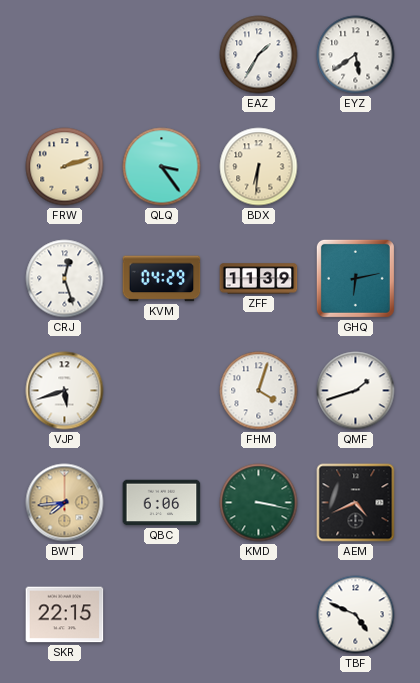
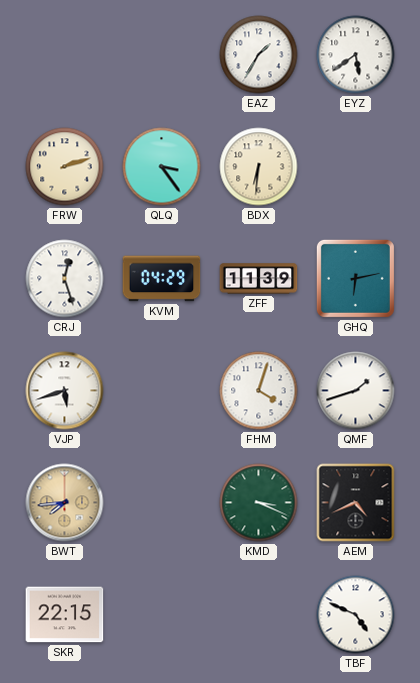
QBC: 6:06 -> none (162, 503)
KMD: 3:17 -> 3:19 (259, 503)
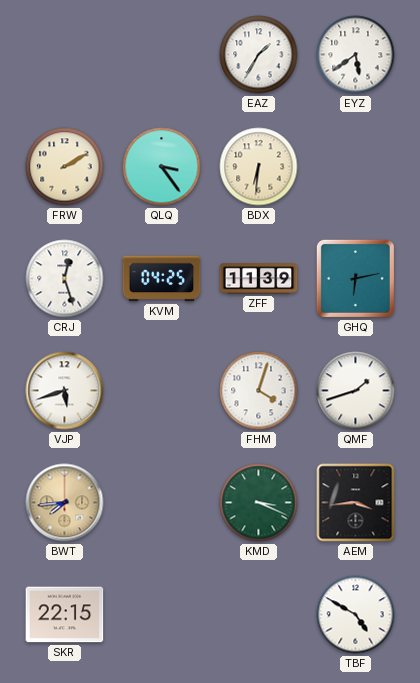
FRW: 2:12 -> 2:10 (65, 167)
KVM: 04:29 -> 04:25 (162, 279)
AEM: 4:41 -> 3:44 (356, 503)
TBF: 4:49 -> 4:50 (356, 615)
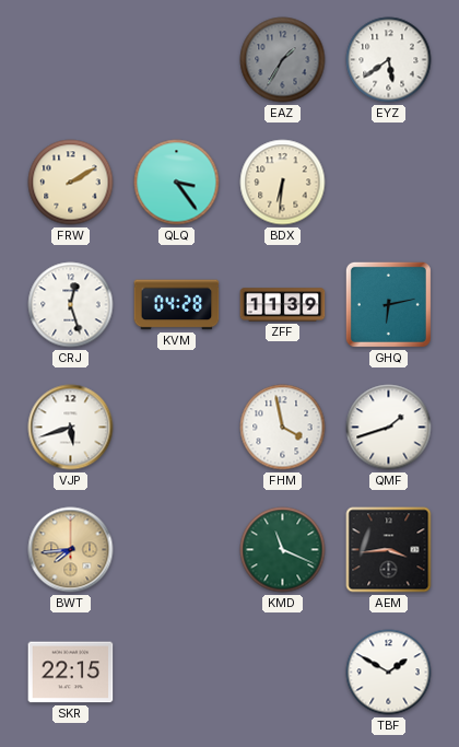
EAZ dial: white -> grey (283, 60)
KVM: 04:25 -> 04:28 (177, 305)
FHM: 4:03 -> 3:58 (283, 428)
KMD: 3:19 -> 11:19 (283, 550)
TBF: 4:50 -> 1:50 (389, 673)
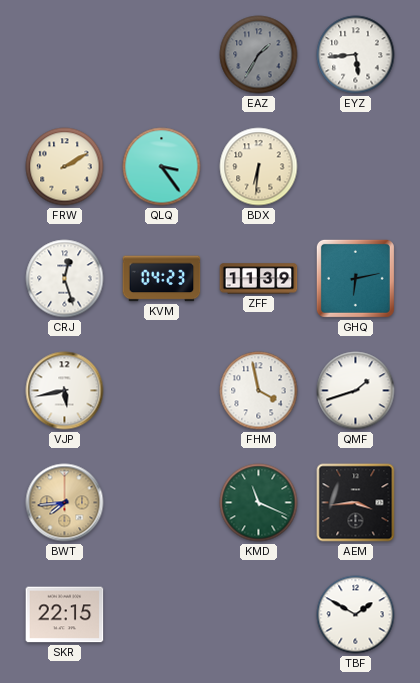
EYZ: 5:39 -> 5:44 (356, 55)
KVM: 04:28 -> 04:23 (162, 279)
VJP: 5:42 -> 5:43 (65, 391)
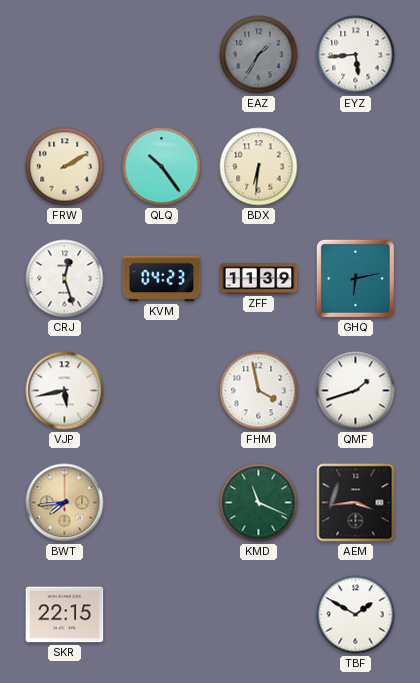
QLQ: 3:24 -> 10:24 (162, 167)
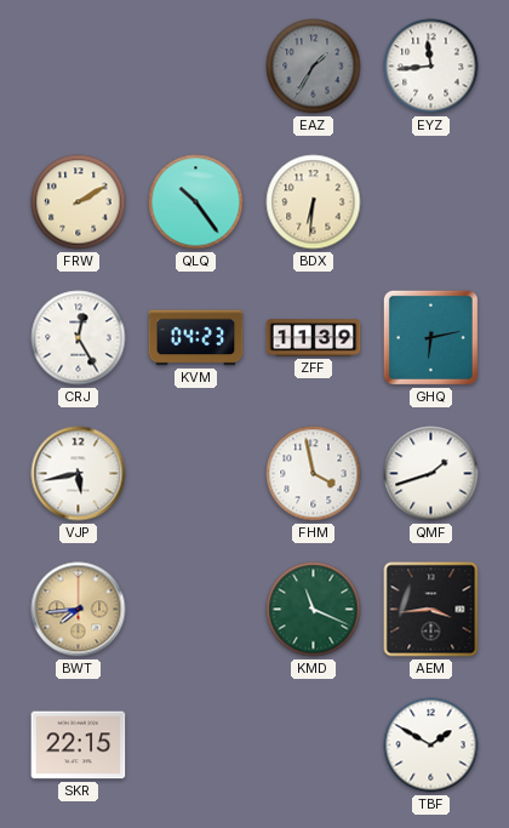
EYZ: 5:44 -> 11:44 (431, 67)
CRJ: 12:27 -> 12:25 (79, 338)
